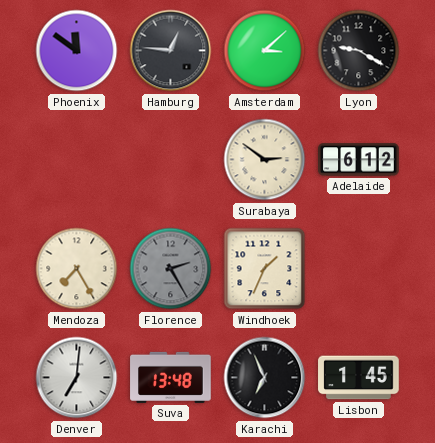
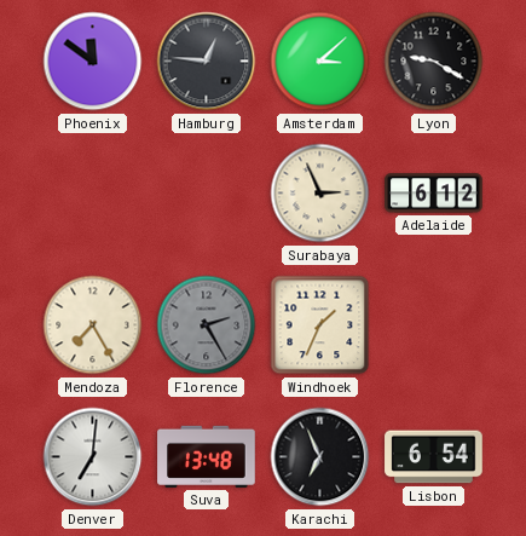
Surabaya: 2:51 -> 2:56 (320, 194)
Lisbon: 1:45 -> 6:54 (434, 457)
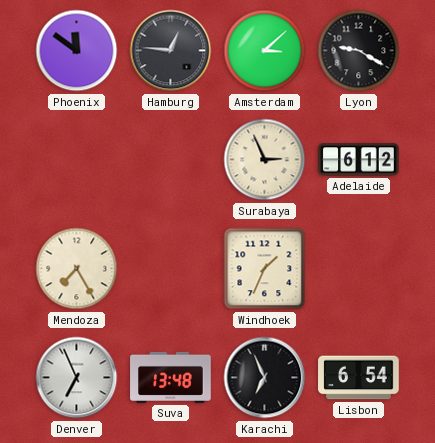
Florence: 2:25 -> none (207, 325)
Denver: 7:01 -> 6:56 (77, 378)
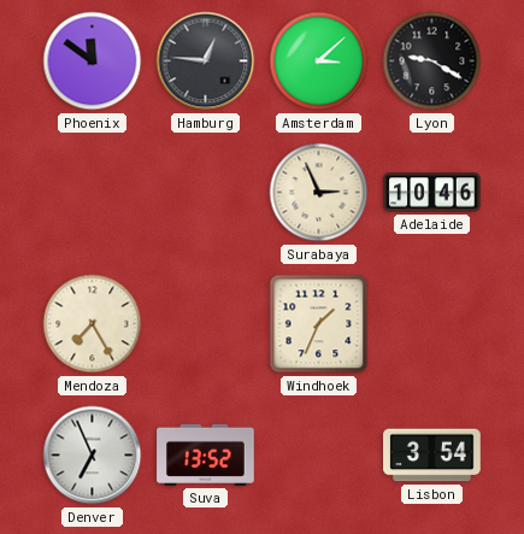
Adelaide: 6:12 -> 10:46 (432, 193)
Suva: 13:48 -> 13:52 (206, 454)
Karachi: 6:56 -> none (265, 378)
Lisbon: 6:54 -> 3:54 (432, 456)
